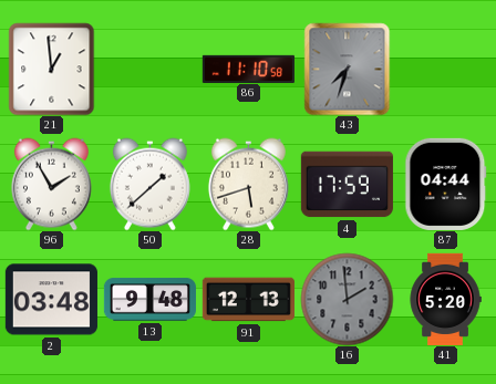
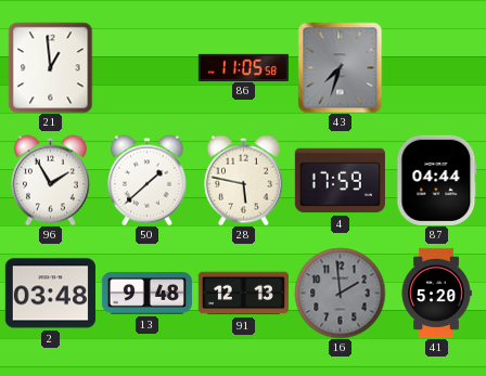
86: 11:10 -> 11:05 (243, 67)
28: 5:42 -> 5:47 (243, 180)
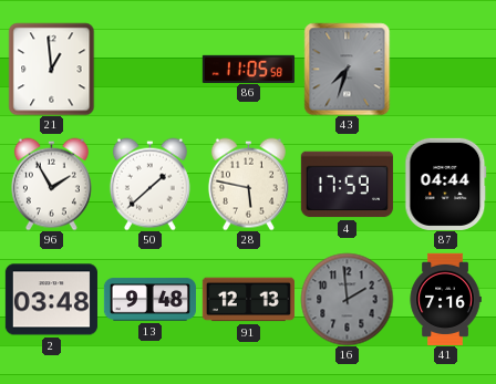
41: 5:20 -> 7:16 (445, 299)
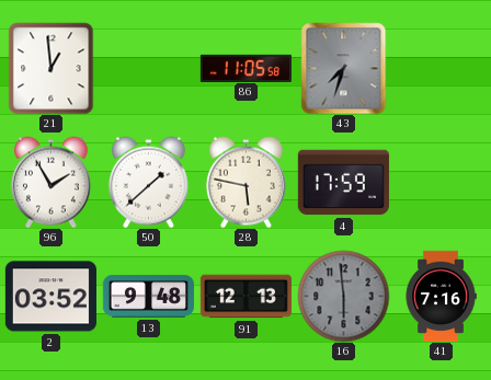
87: 04:44 -> none (446, 184)
2: 03:48 -> 03:52 (50, 297)
16: 1:59 -> 5:59 (343, 296)
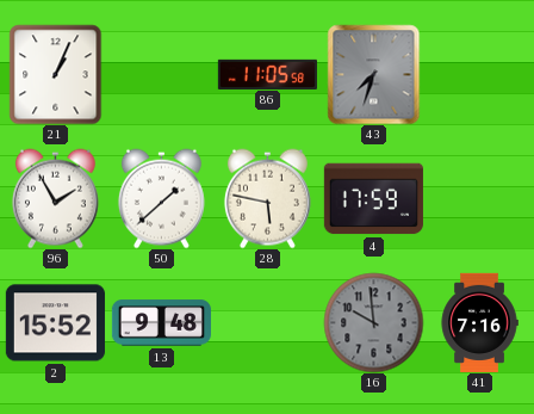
21: 12:59 -> 1:04 (56, 74)
2: 03:52 -> 15:52 (55, 323)
91: 12:13 -> none (245, 297)
16: 5:59 -> 9:59 (373, 322)
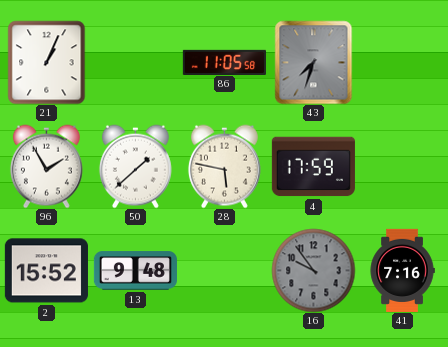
16: 9:59 -> 9:54 (313, 270)
